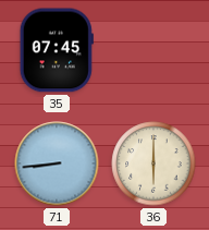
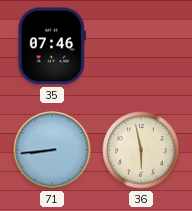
35: 07:45 -> 07:46 (52, 46)
36: 6:00 -> 5:58 (141, 150)
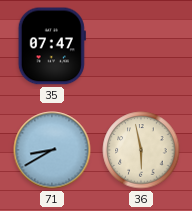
35: 07:46 -> 07:47 (52, 46)
71: 8:44 -> 8:40 (52, 150)
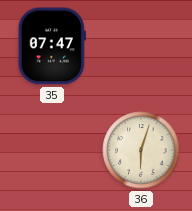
71: 8:40 -> none (52, 150)
36: 5:58 -> 6:03 (141, 150)
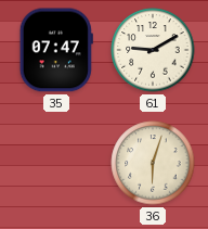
61: none -> 9:10 (153, 50)
